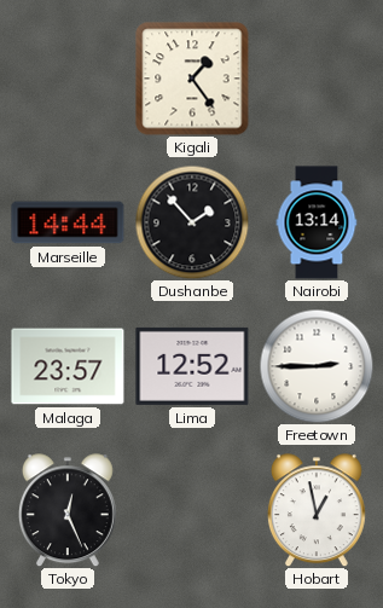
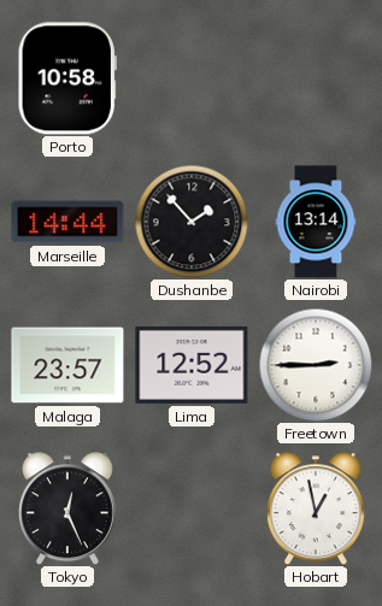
Porto: none -> 10:58 (67, 78)
Kigali: 1:24 -> none (192, 79)
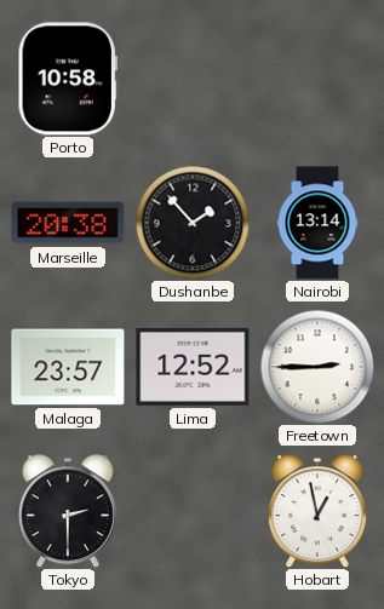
Marseille: 14:44 -> 20:38 (68, 223)
Tokyo: 12:26 -> 2:30 (68, 511)
